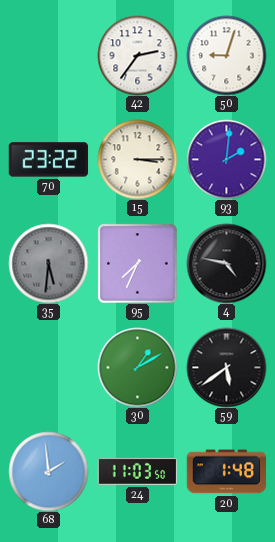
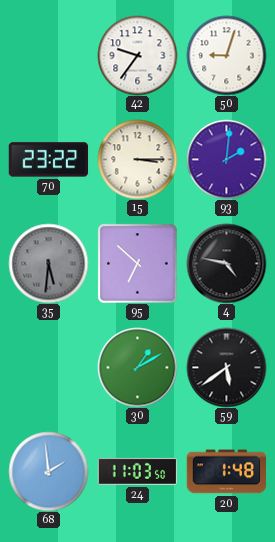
42: 2:36 -> 9:36 (137, 55)
95: 7:34 -> 6:52 (137, 263)
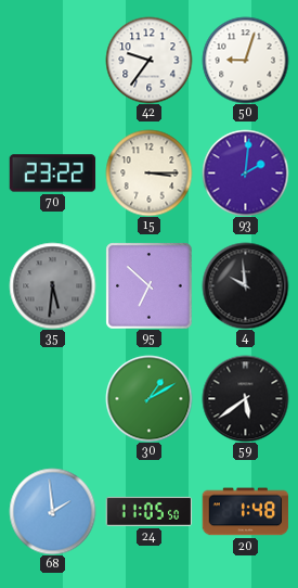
4: 4:47 -> 9:59 (245, 285)
24: 11:03 -> 11:05 (148, 511)
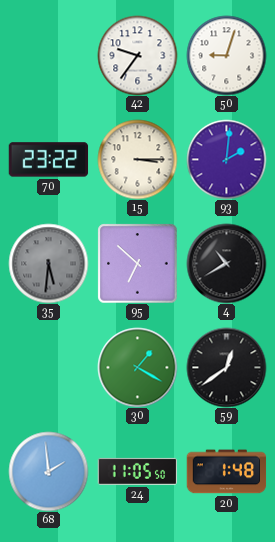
4: 9:59 -> 10:40 (226, 263)
30: 1:10 -> 1:20 (137, 367)
59: 5:39 -> 12:39 (226, 367)
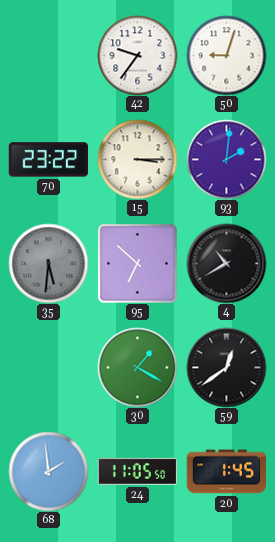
20: 1:48 -> 1:45 (226, 472)
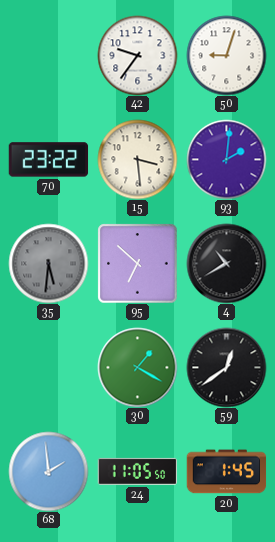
15: 3:15 -> 3:29 (137, 159)
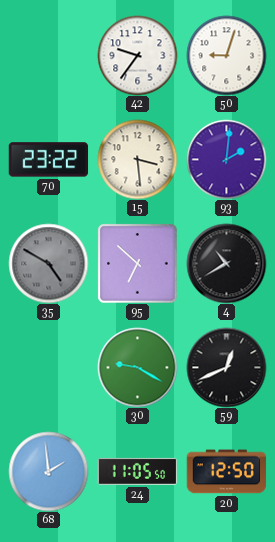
35: 5:31 -> 4:50 (48, 263)
30: 1:20 -> 9:20 (137, 367)
59: 12:39 -> 12:41 (226, 367)
20: 1:45 -> 12:50 (226, 472)
